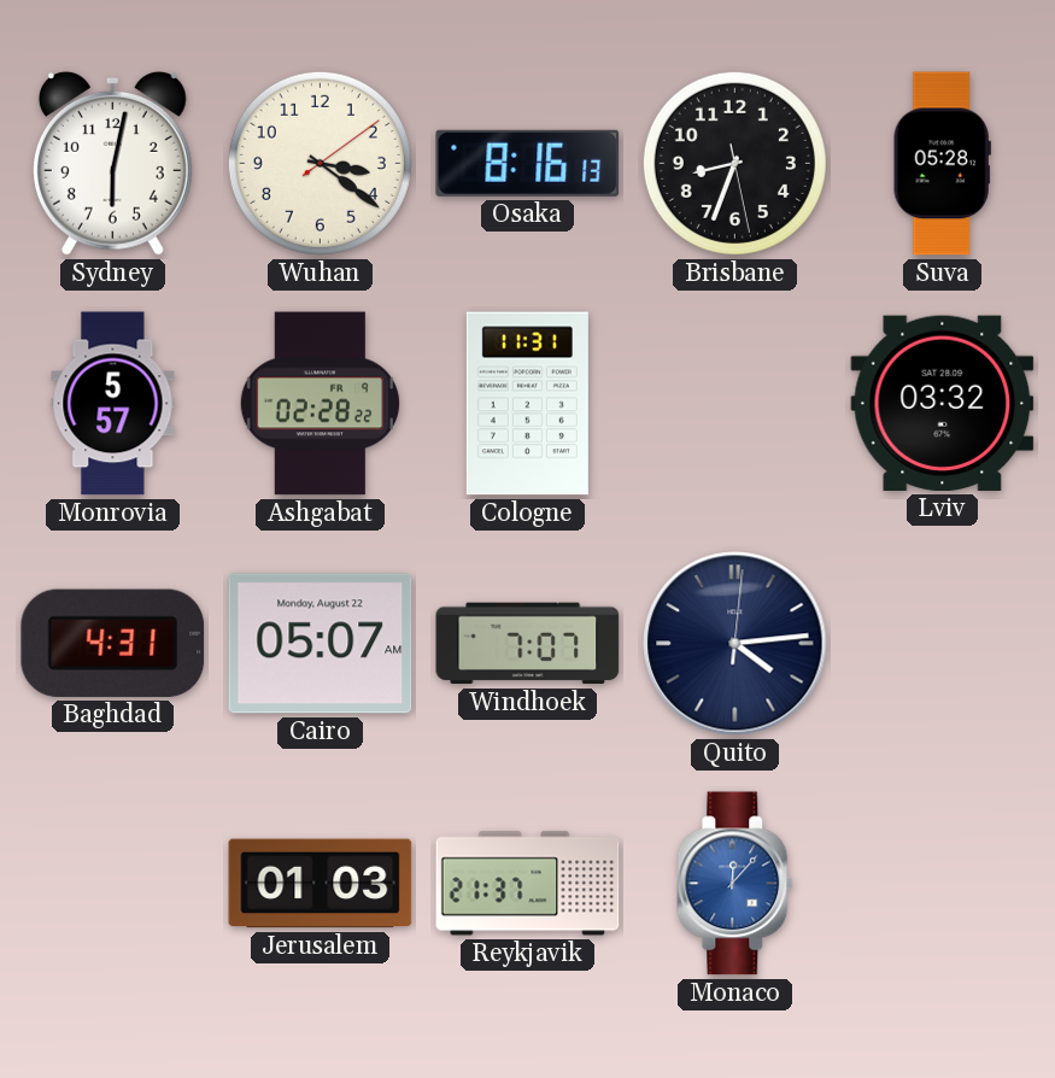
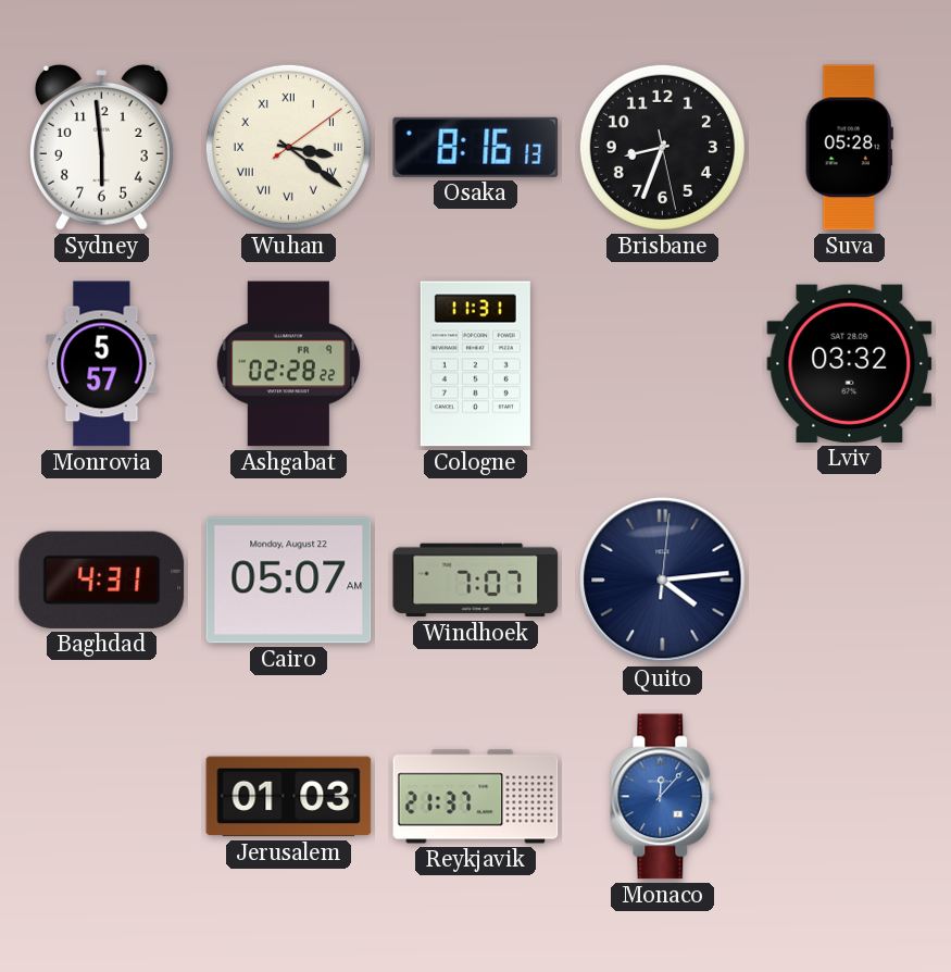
Sydney: 6:02 -> 5:59 (101, 147)
Wuhan numerals: Arabic -> Roman (288, 147)
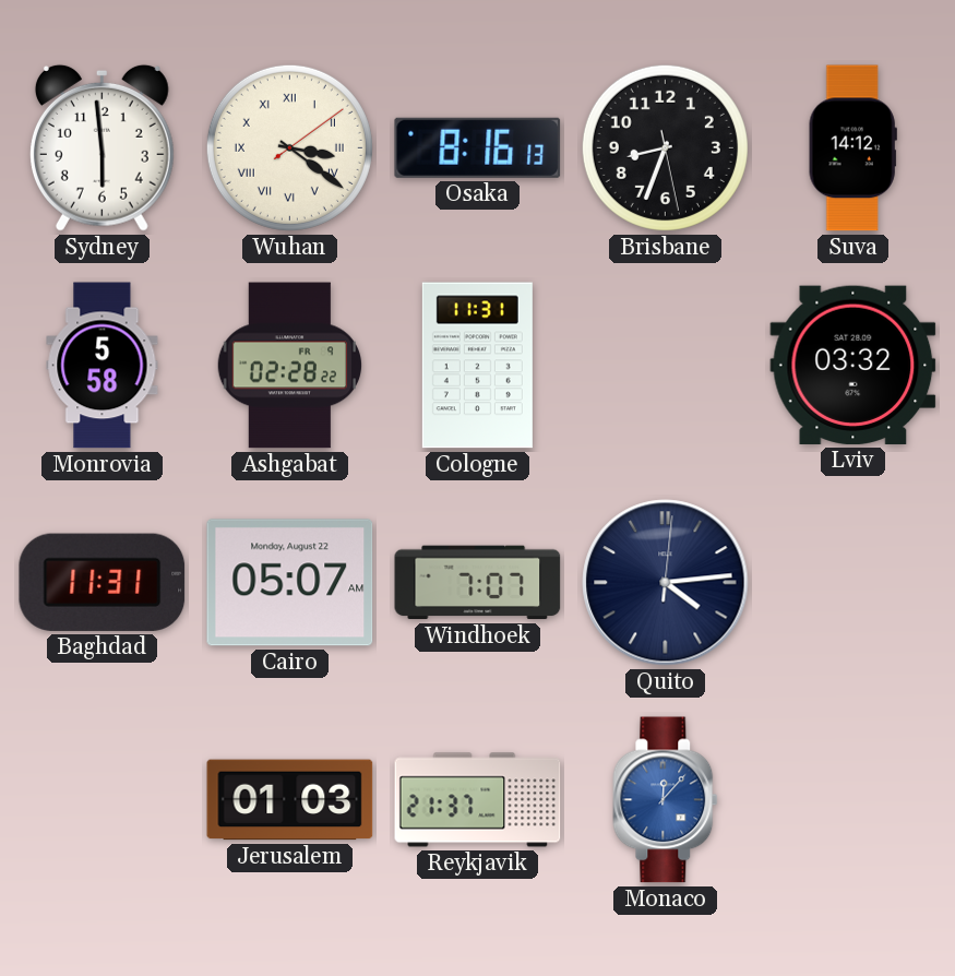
Suva: 05:28 -> 14:12 (852, 148)
Monrovia: 5:57 -> 5:58 (103, 366)
Baghdad: 4:31 -> 11:31 (103, 582)
